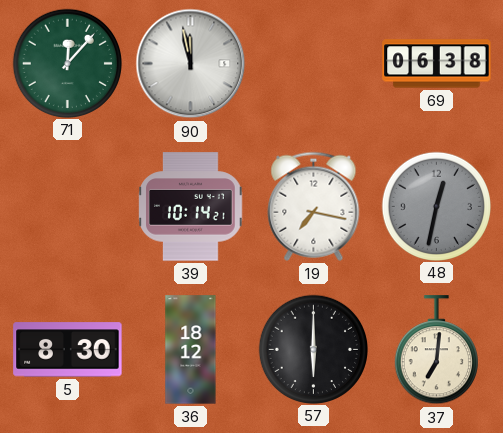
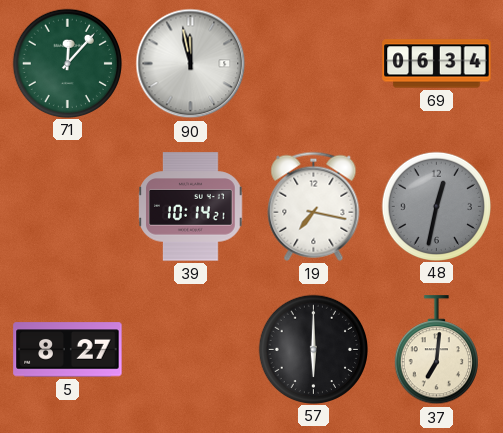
69: 06:38 -> 06:34 (437, 64)
5: 8:30 -> 8:27 (68, 350)
36: 18:12 -> none (191, 350)
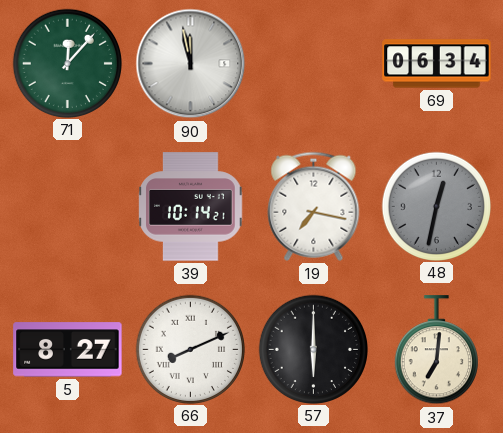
66: none -> 8:11 (190, 349)
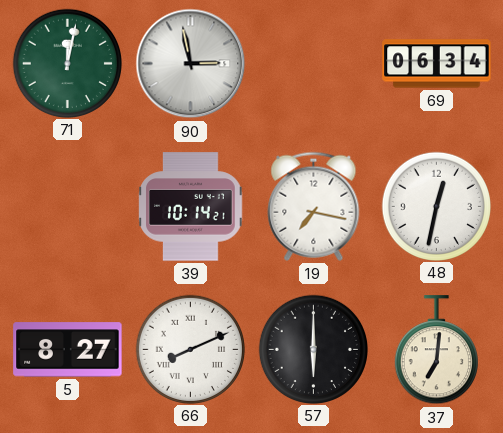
71: 12:07 -> 12:02 (67, 63)
90: 11:58 -> 2:58 (191, 64)
48 dial: grey -> white (436, 206)
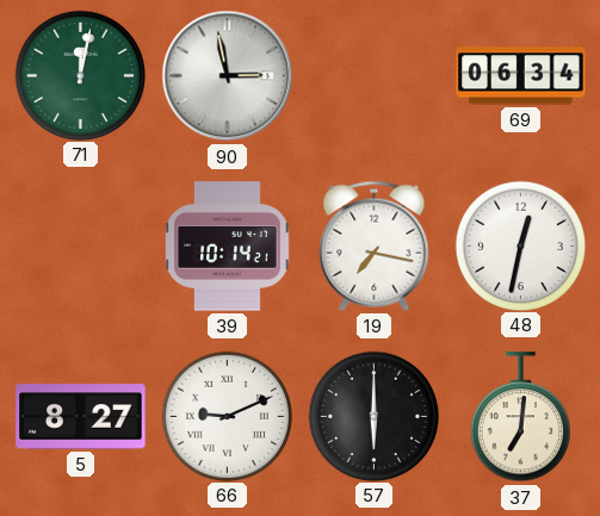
66: 8:11 -> 9:11 (227, 416)
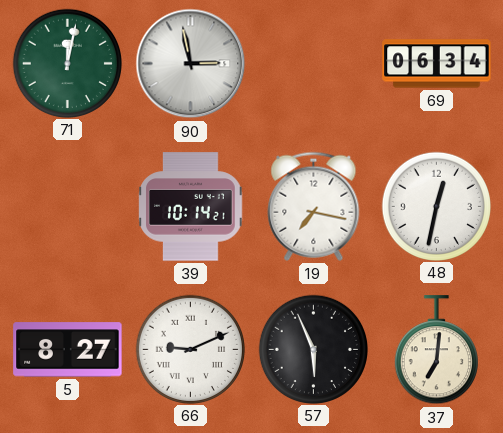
57: 6:00 -> 5:56 (313, 349)
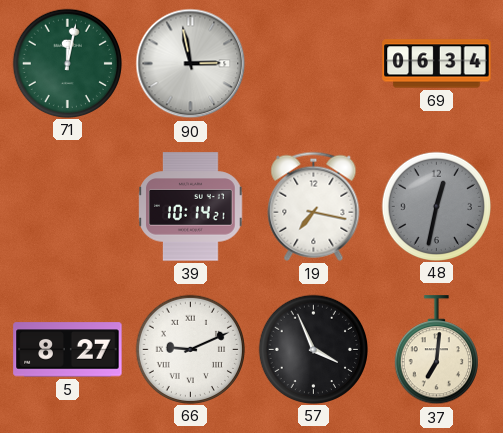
48 dial: white -> grey (436, 206)
57: 5:56 -> 3:56 (313, 349)
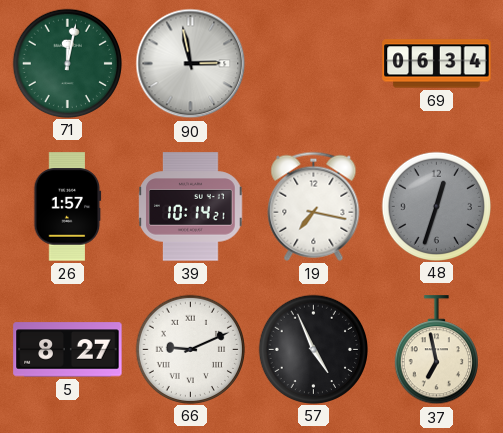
26: none -> 1:57 (68, 207)
48: 12:32 -> 12:33 (436, 206)
57: 3:56 -> 4:56 (313, 349)
37: 7:01 -> 6:58 (436, 350)
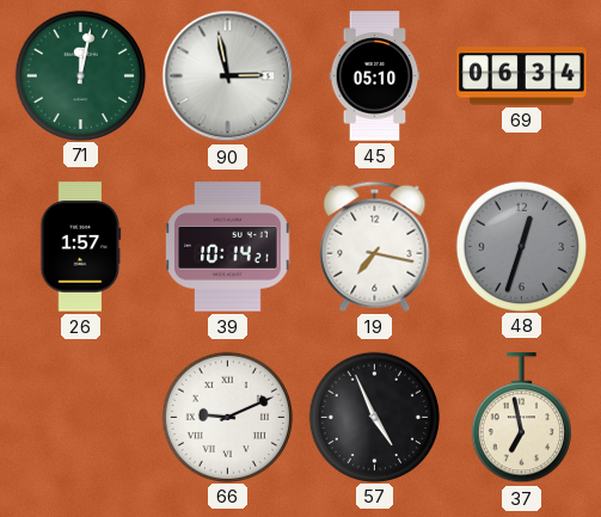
45: none -> 05:10 (375, 76)
5: 8:27 -> none (68, 350)
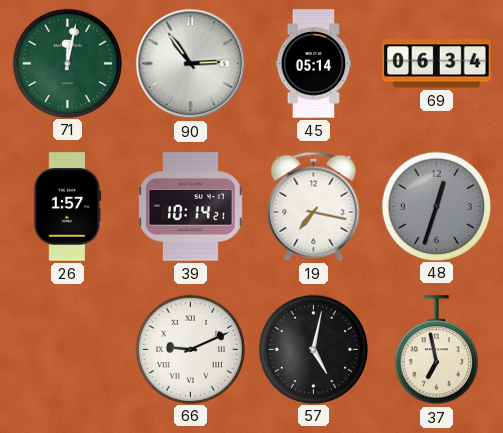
90: 2:58 -> 2:54 (191, 64)
45: 05:10 -> 05:14 (314, 64)
57: 4:56 -> 5:02 (313, 349)
